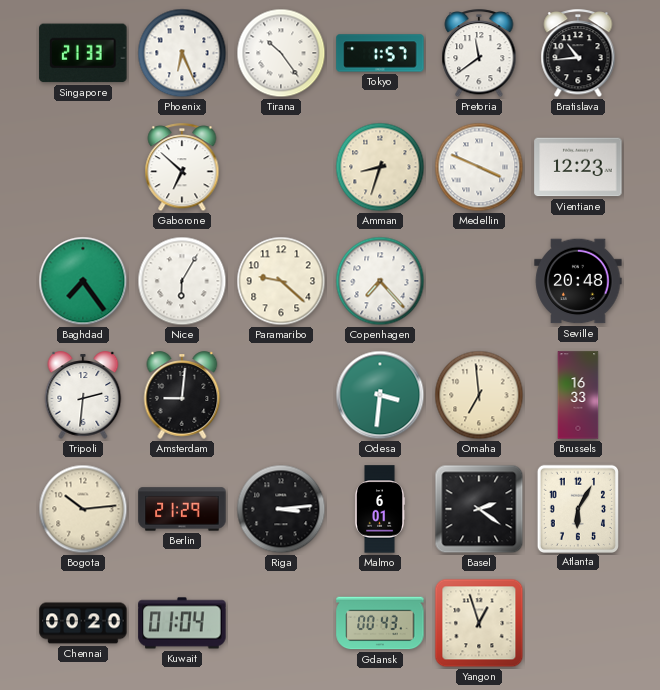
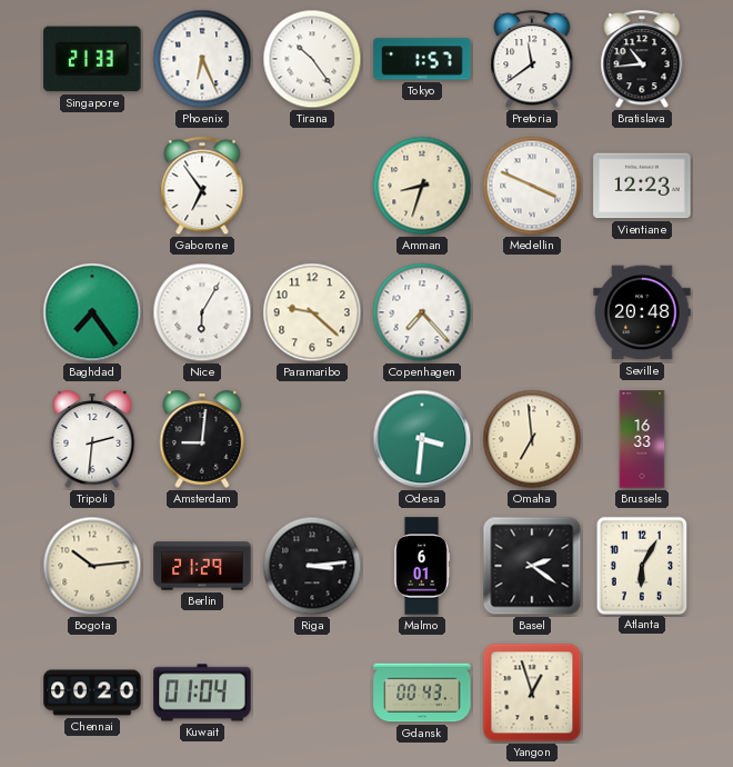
Gaborone: 6:52 -> 6:54 (202, 187)
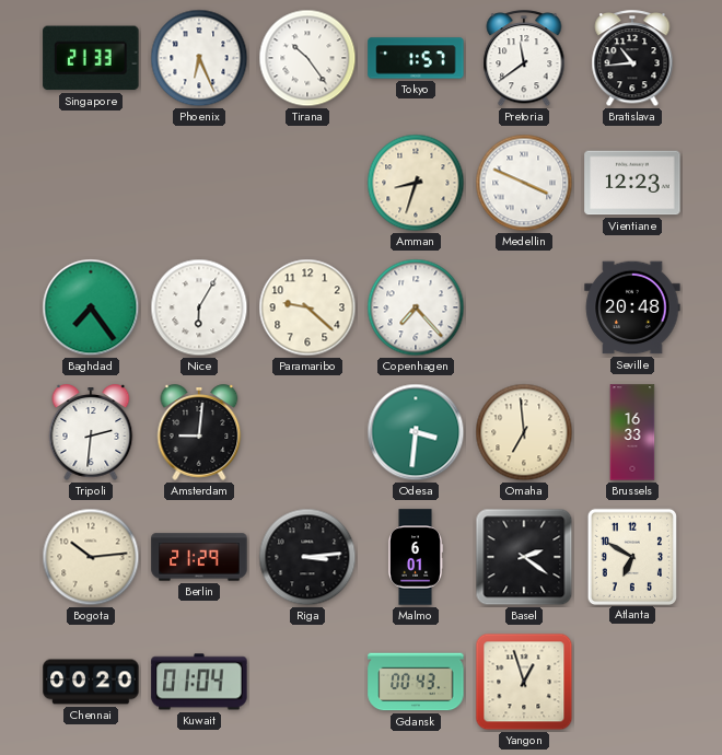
Gaborone: 6:54 -> none (202, 187)
Atlanta: 6:05 -> 6:50 (632, 556)
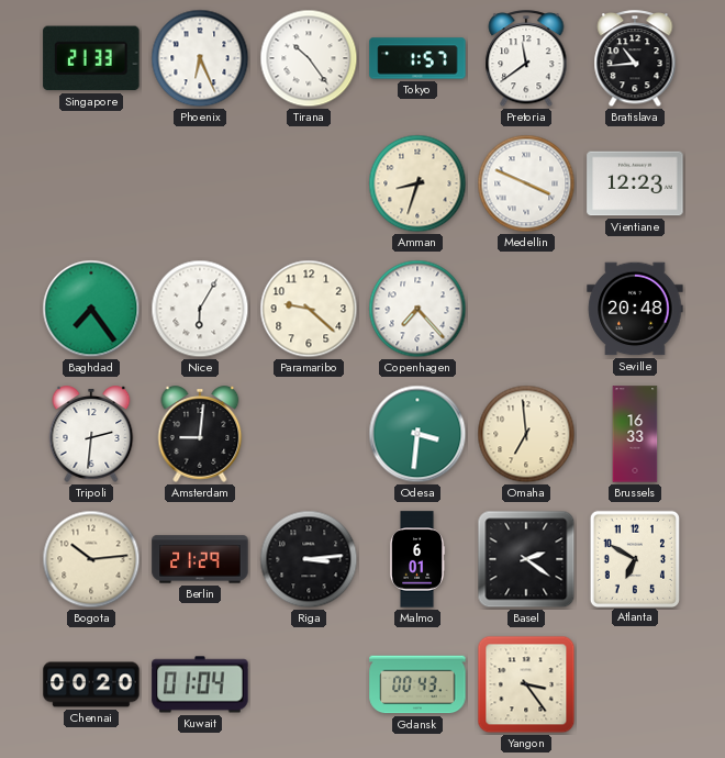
Yangon: 12:57 -> 3:24 (526, 684)
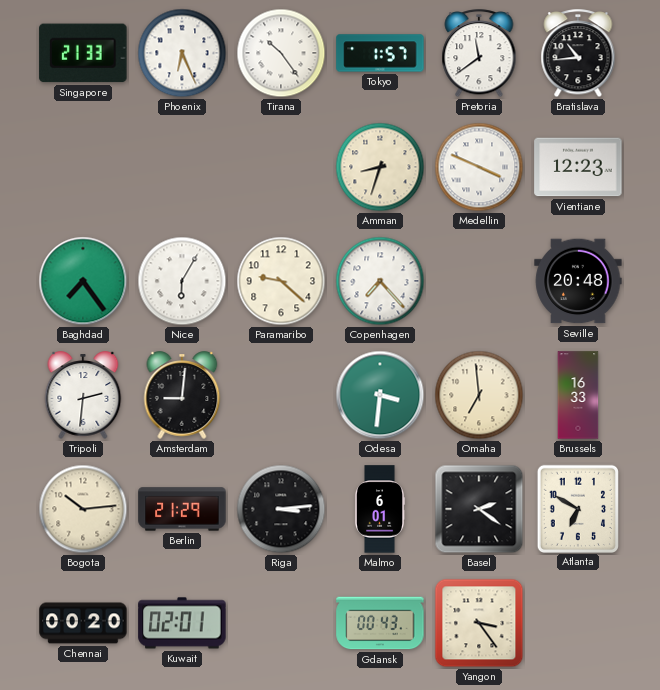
Kuwait: 01:04 -> 02:01 (182, 623)
